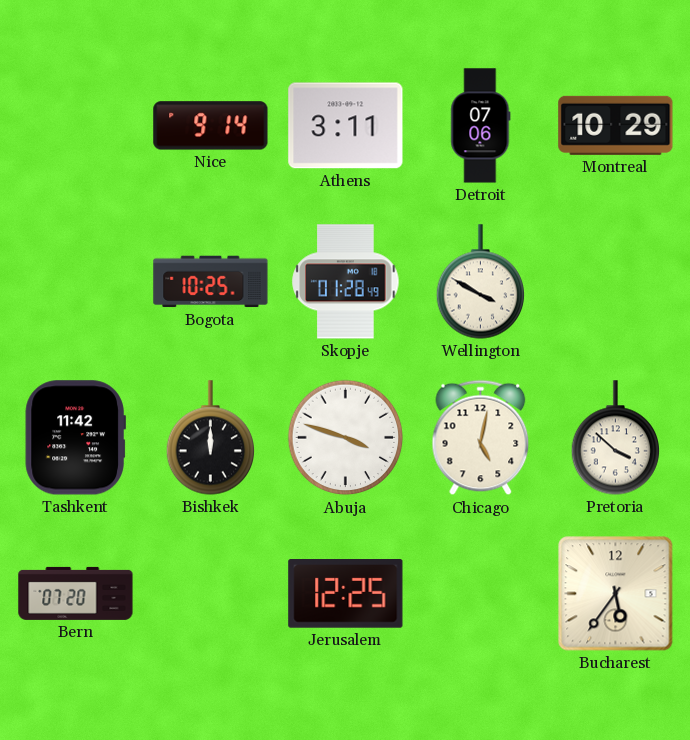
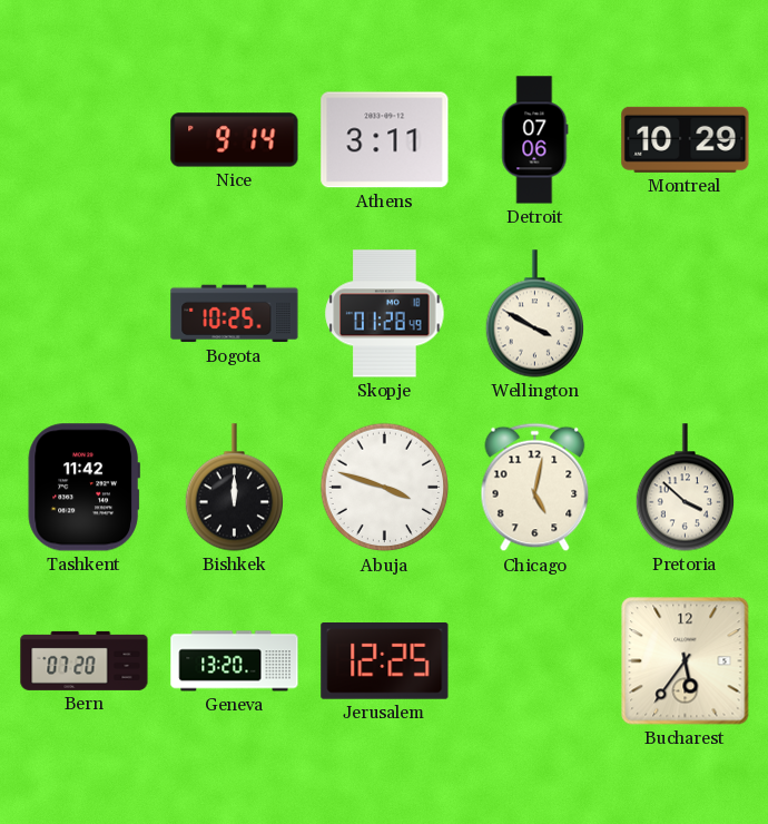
Geneva: none -> 13:20 (235, 661)
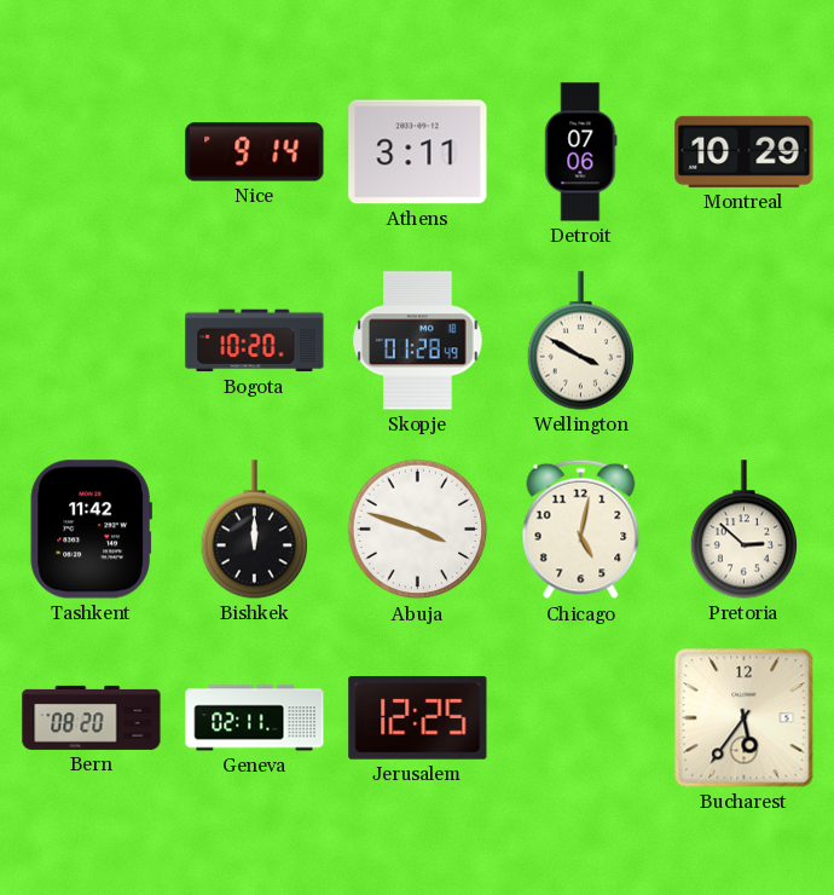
Bogota: 10:25 -> 10:20 (255, 341)
Pretoria: 3:52 -> 2:52 (745, 530)
Bern: 07:20 -> 08:20 (92, 717)
Geneva: 13:20 -> 02:11 (255, 718)
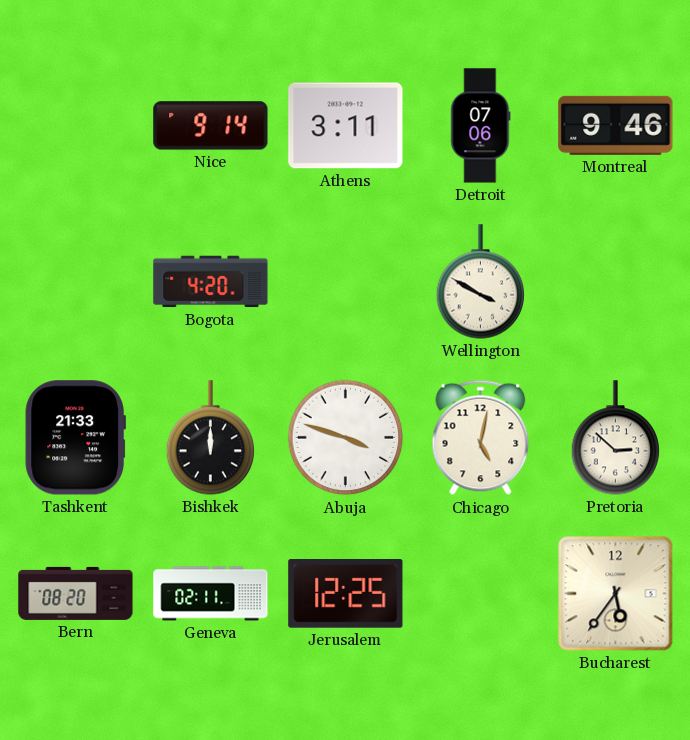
Montreal: 10:29 -> 9:46 (616, 125)
Bogota: 10:20 -> 4:20 (211, 282)
Skopje: 01:28 -> none (418, 341)
Tashkent: 11:42 -> 21:33 (75, 438)
